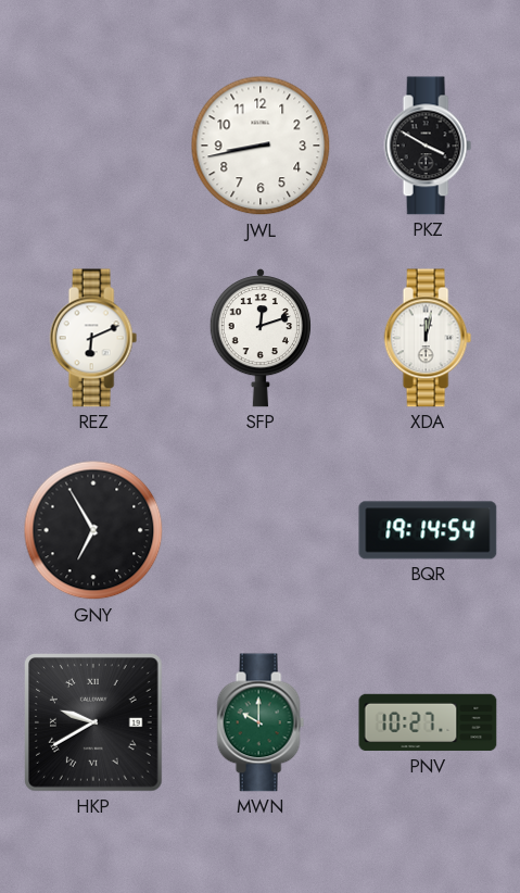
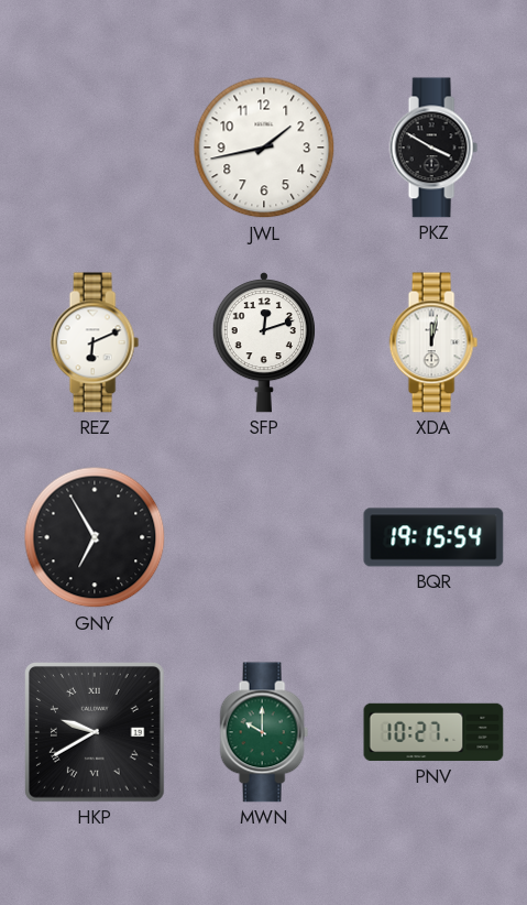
JWL: 8:43 -> 1:43 (264, 148)
BQR: 19:14 -> 19:15 (433, 537)
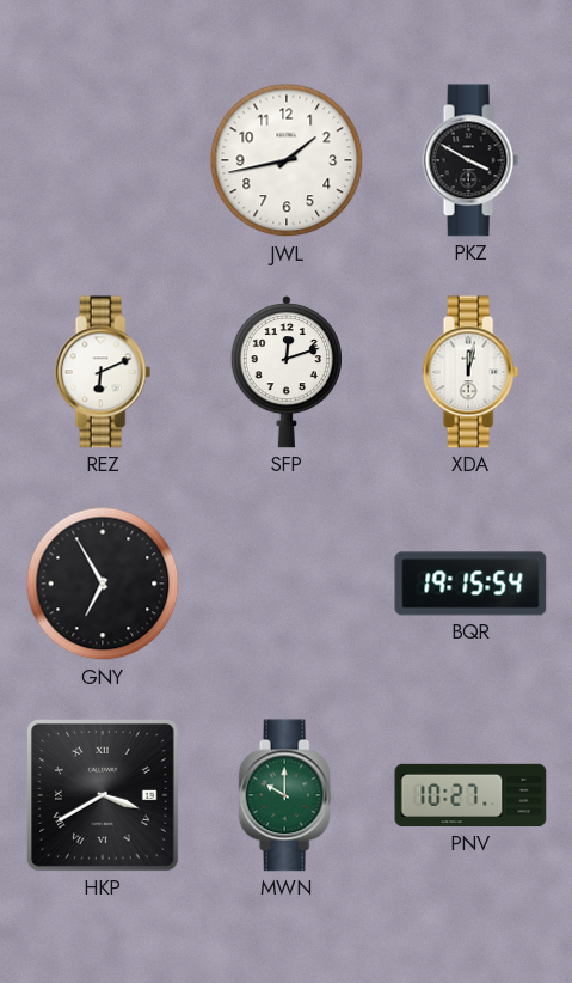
HKP: 9:40 -> 3:40 (104, 796)
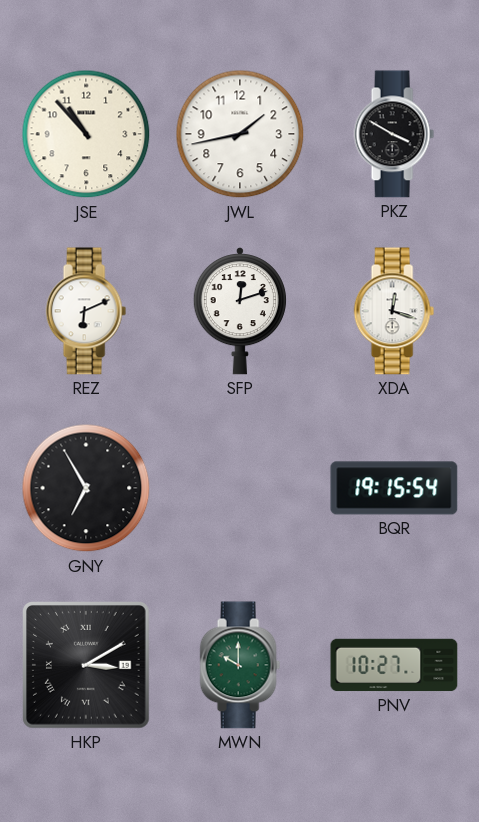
JSE: none -> 10:53 (86, 134)
XDA: 12:02 -> 12:18 (394, 311)
HKP: 3:40 -> 3:10 (87, 666)
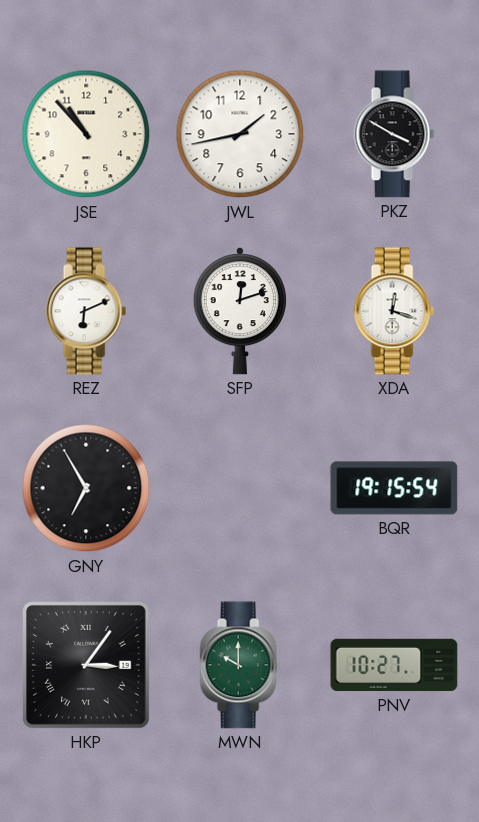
HKP: 3:10 -> 3:06 (87, 666)
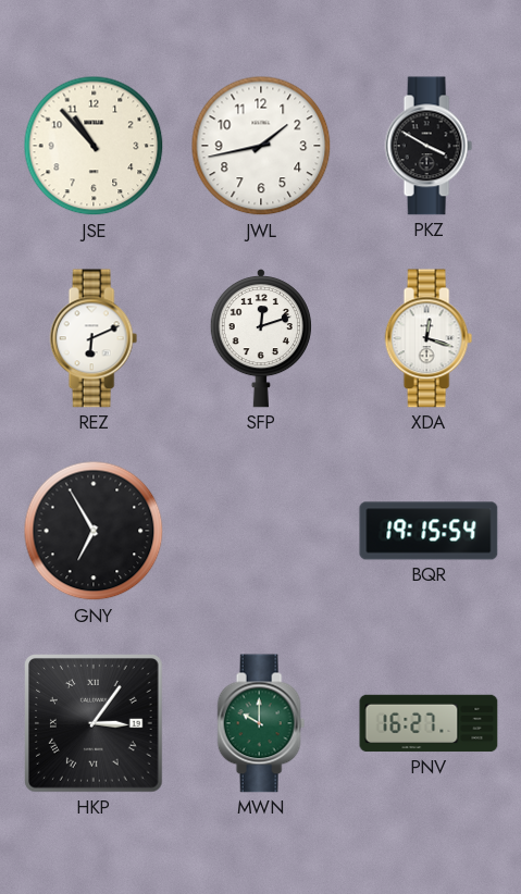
PNV: 10:27 -> 16:27 (429, 723)
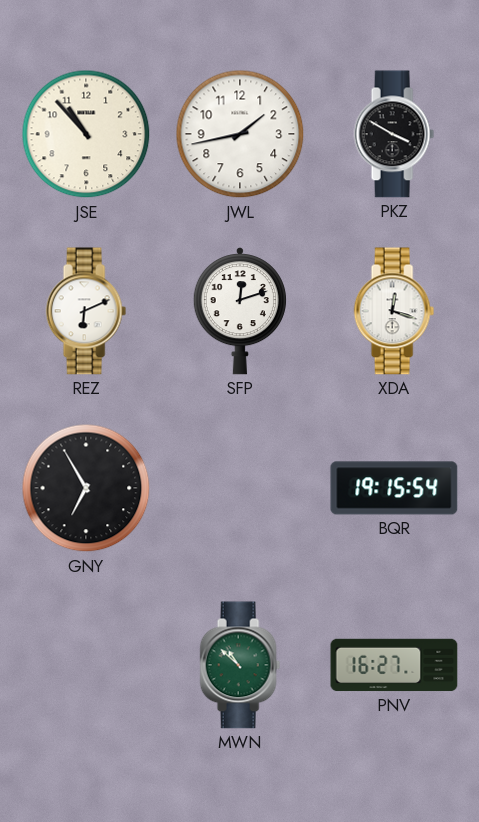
HKP: 3:06 -> none (95, 724)
MWN: 10:00 -> 10:52 (240, 665)
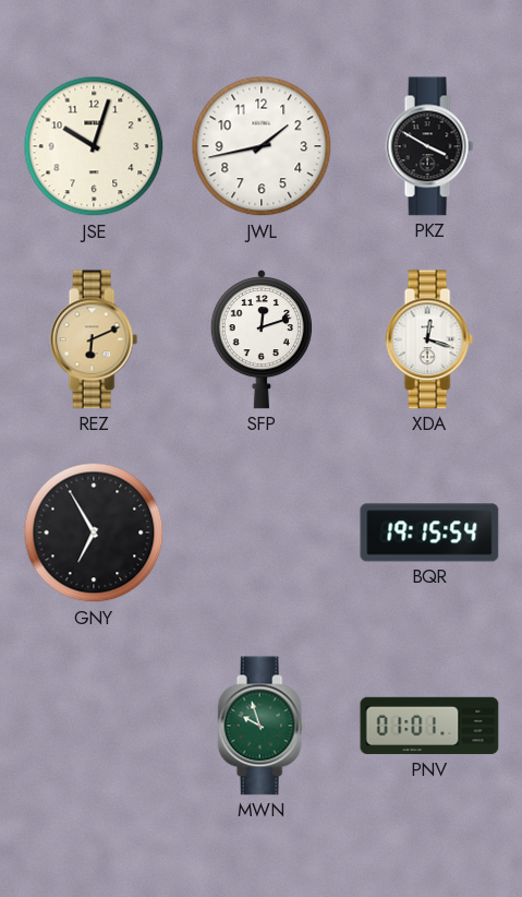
JSE: 10:53 -> 10:03 (94, 146)
REZ dial: white -> champagne (94, 339)
MWN: 10:52 -> 9:57 (262, 726)
PNV: 16:27 -> 01:01 (429, 726)
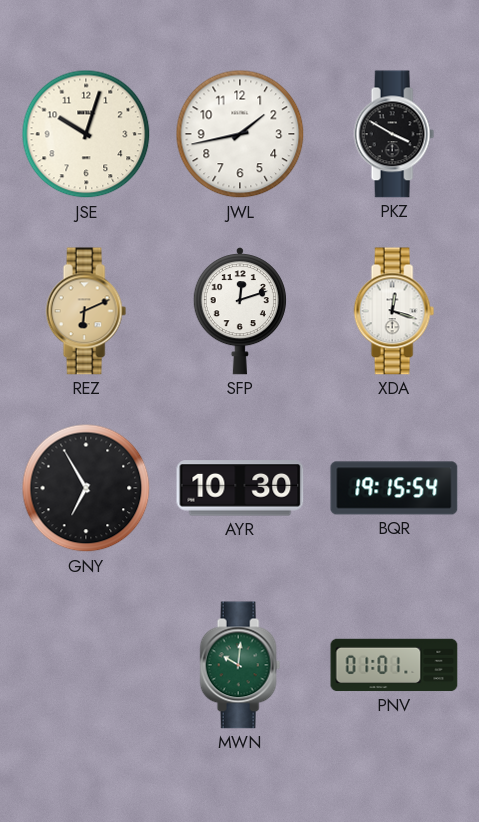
AYR: none -> 10:30 (240, 488)
MWN: 9:57 -> 10:01 (240, 665)
